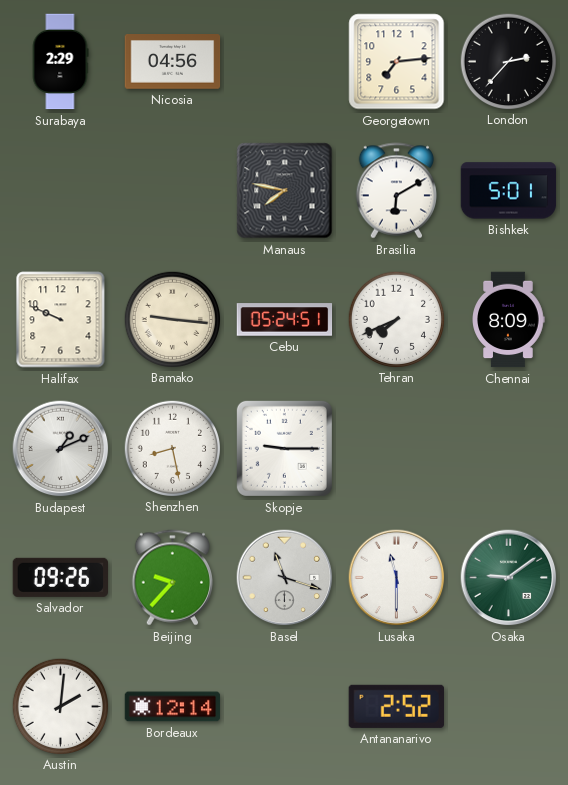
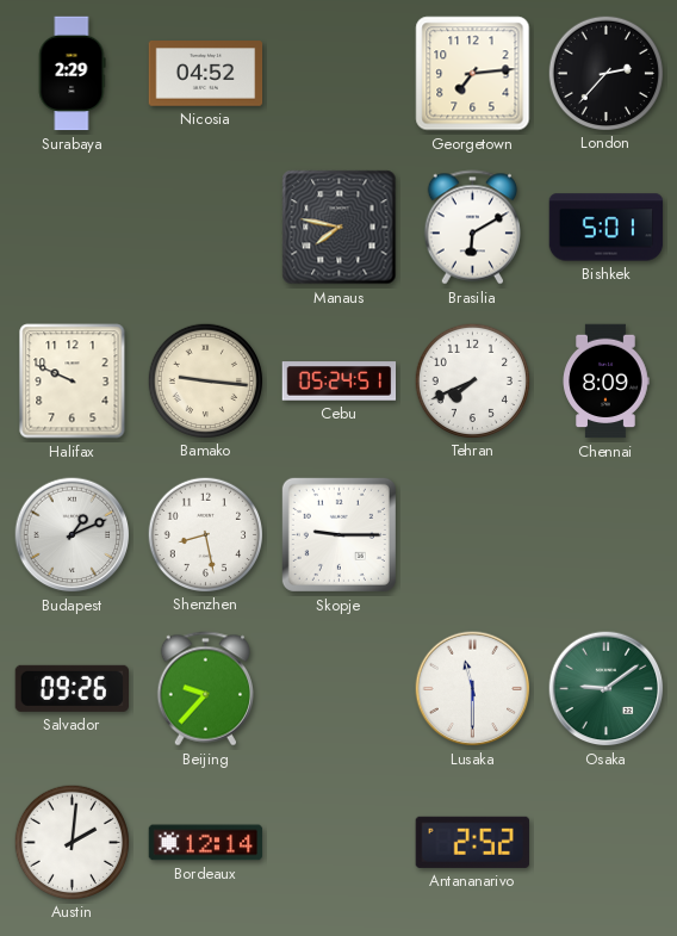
Nicosia: 04:56 -> 04:52 (206, 74)
Basel: 11:18 -> none (285, 578)
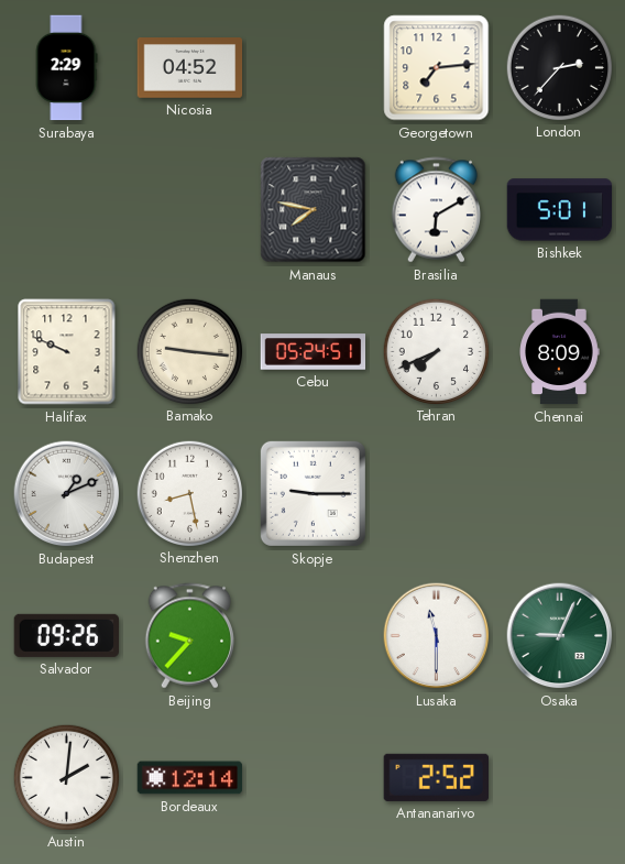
Osaka: 9:09 -> 9:04 (560, 636)
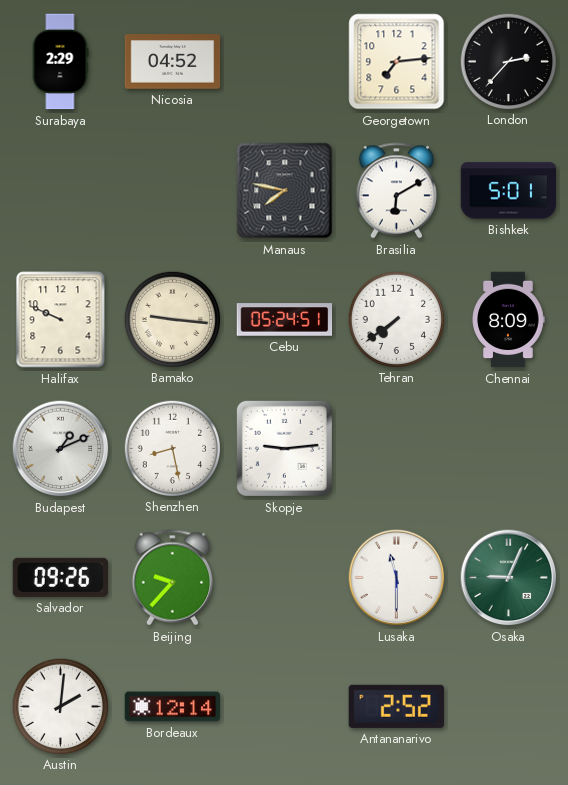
Tehran: 7:41 -> 7:39 (396, 319)
Skopje: 9:15 -> 9:14 (284, 448)
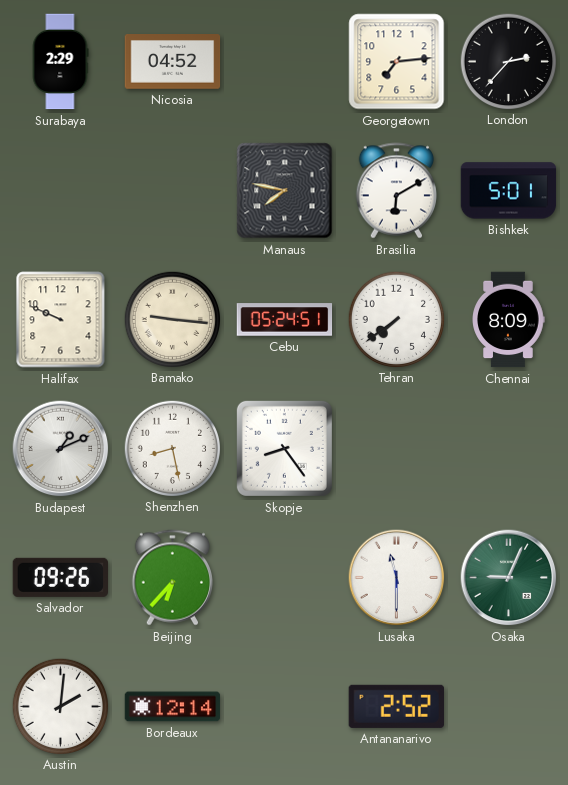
Skopje: 9:14 -> 8:24 (284, 448)
Beijing: 9:37 -> 6:37 (172, 578)
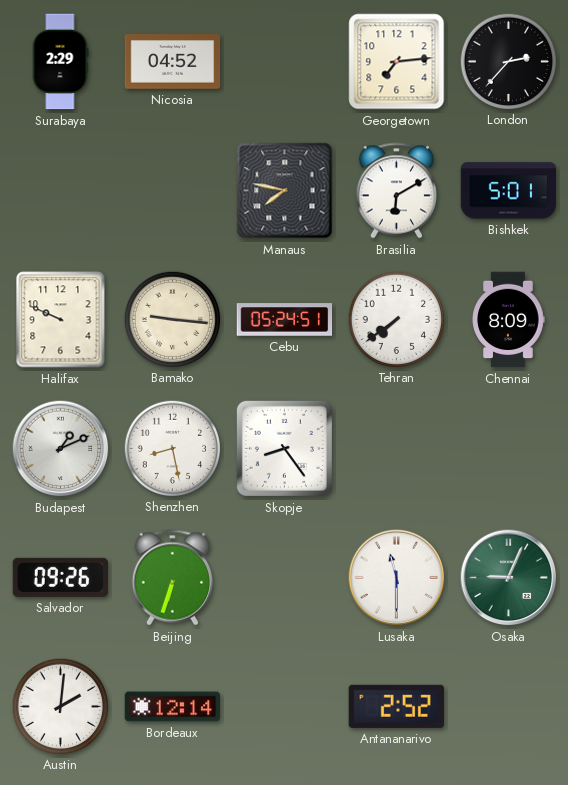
Beijing: 6:37 -> 6:33 (172, 578)
